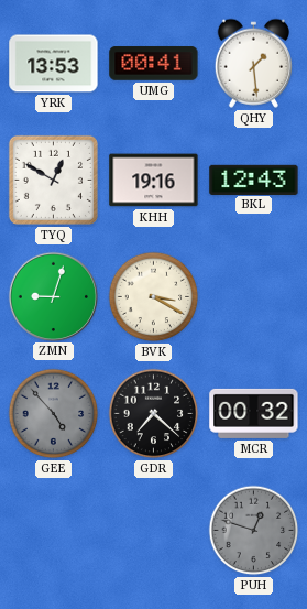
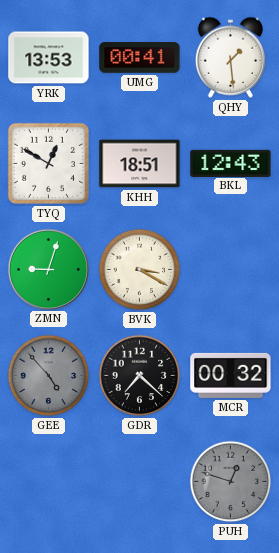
KHH: 19:16 -> 18:51 (140, 164)
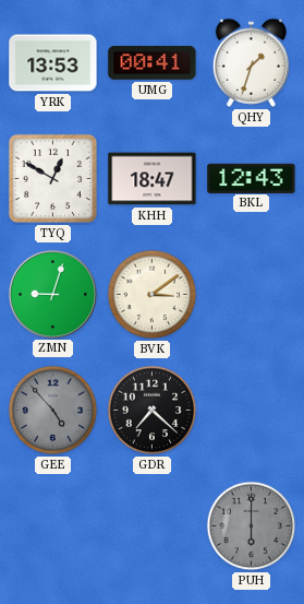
QHY: 1:29 -> 1:33 (251, 62)
KHH: 18:51 -> 18:47 (153, 179)
BVK: 3:20 -> 3:09 (153, 295)
MCR: 00:32 -> none (231, 375)
PUH: 12:48 -> 6:00 (252, 526)
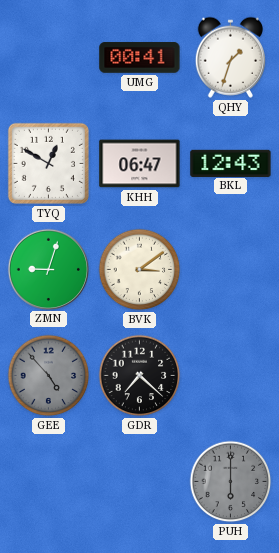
YRK: 13:53 -> none (53, 63)
KHH: 18:47 -> 06:47 (140, 164)
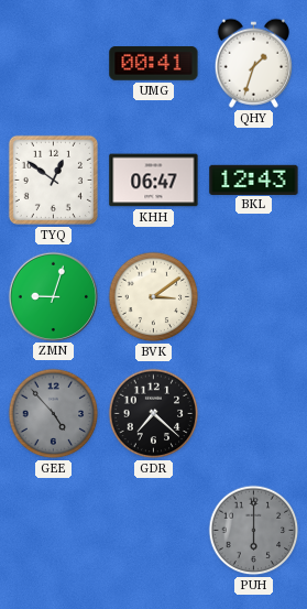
TYQ: 12:50 -> 12:51 (53, 180)
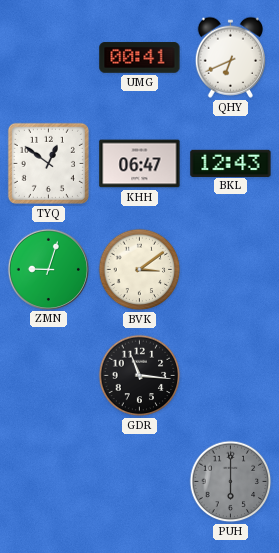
QHY: 1:33 -> 6:41 (230, 57)
GEE: 4:53 -> none (54, 414)
GDR: 7:22 -> 11:16 (140, 376)
